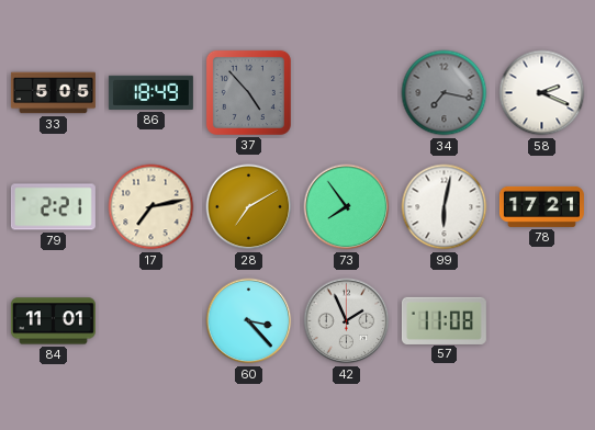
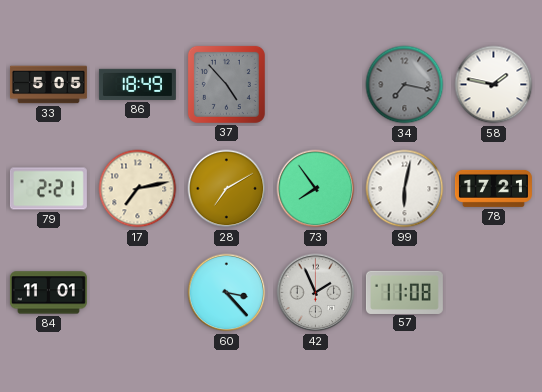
58: 2:19 -> 1:47 (494, 85)
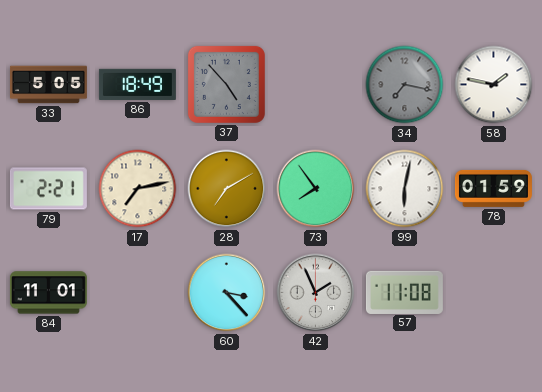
78: 17:21 -> 01:59 (493, 188)
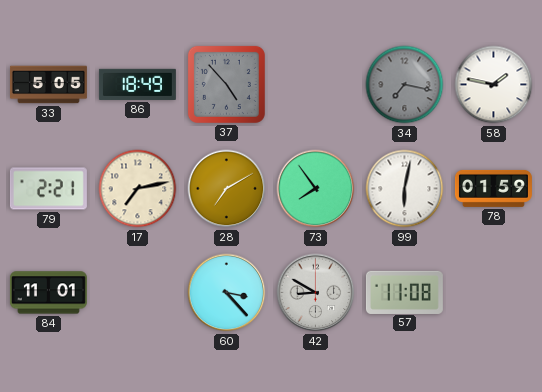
42: 1:56 -> 8:50 (316, 293)
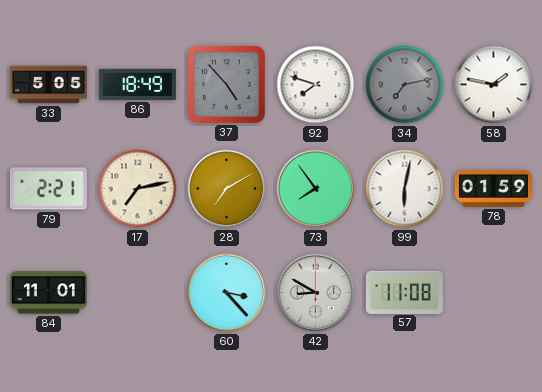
92: none -> 7:48 (316, 85)
34: 7:17 -> 7:13 (405, 85)
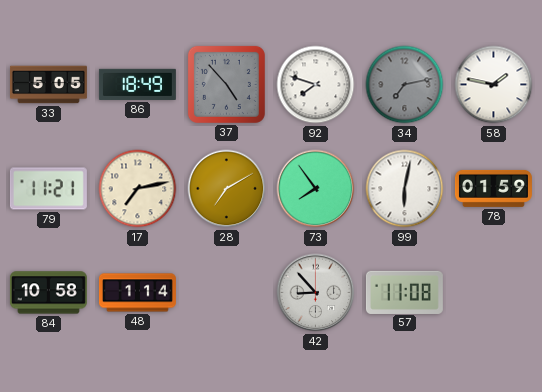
79: 2:21 -> 11:21 (48, 189)
84: 11:01 -> 10:58 (48, 293)
48: none -> 1:14 (137, 293)
60: 3:23 -> none (227, 293)
42: 8:50 -> 8:53 (316, 293)
